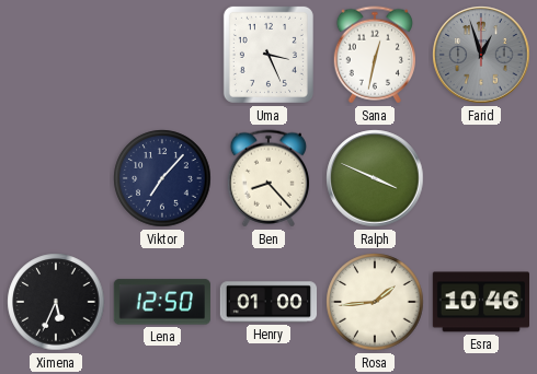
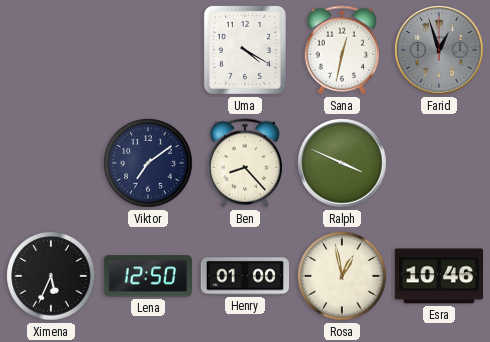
Uma: 3:26 -> 4:20 (245, 50)
Viktor: 7:07 -> 7:09 (148, 163)
Rosa: 1:44 -> 12:58 (342, 276)
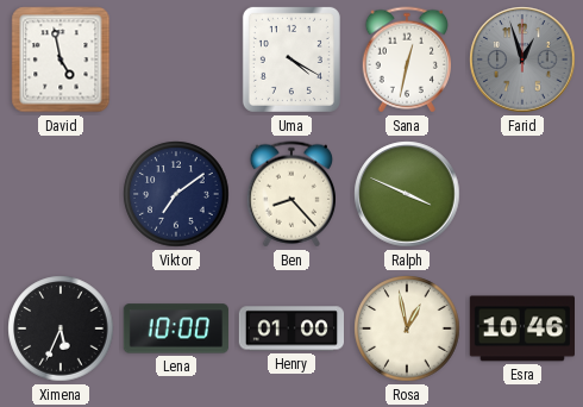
David: none -> 4:58 (61, 60)
Lena: 12:50 -> 10:00 (176, 328)
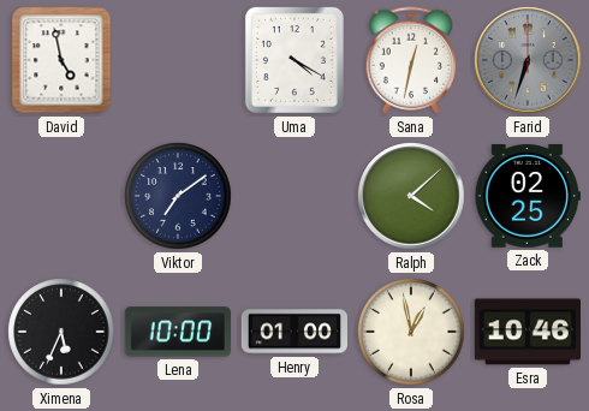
Farid: 12:57 -> 6:33 (528, 60)
Ben: 8:23 -> none (290, 194)
Ralph: 3:49 -> 4:08 (411, 196)
Zack: none -> 02:25 (528, 197)
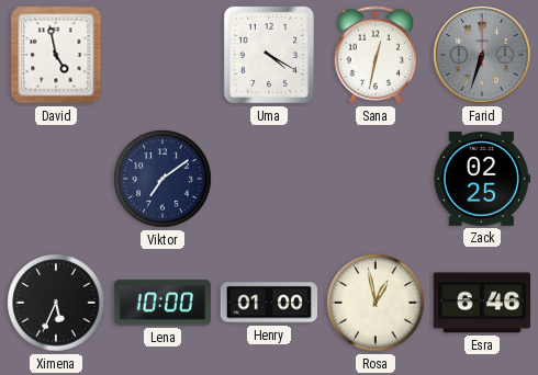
Ralph: 4:08 -> none (411, 196)
Esra: 10:46 -> 6:46 (481, 303)
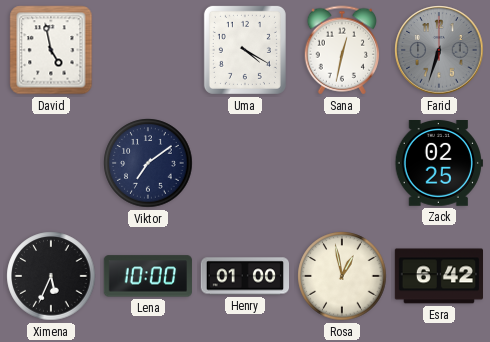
Esra: 6:46 -> 6:42 (438, 276)
